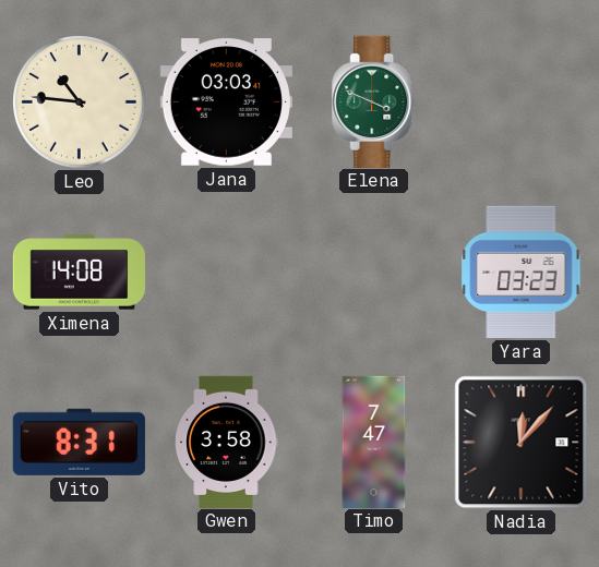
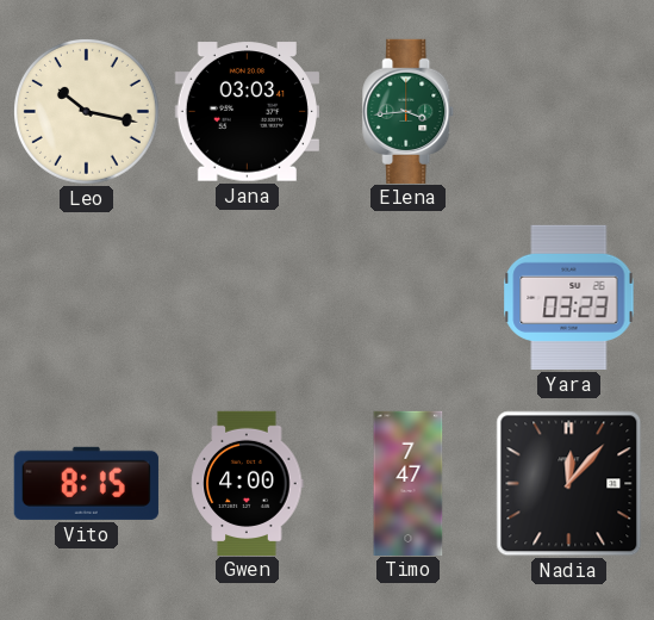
Leo: 10:46 -> 10:17 (87, 112)
Elena: 3:49 -> 3:44 (409, 111)
Ximena: 14:08 -> none (79, 273)
Vito: 8:31 -> 8:15 (86, 483)
Gwen: 3:58 -> 4:00 (248, 483)
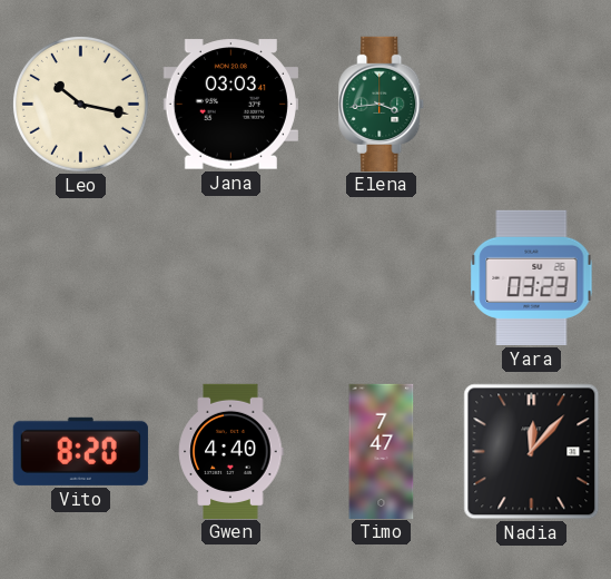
Vito: 8:15 -> 8:20 (80, 451)
Gwen: 4:00 -> 4:40 (231, 451)
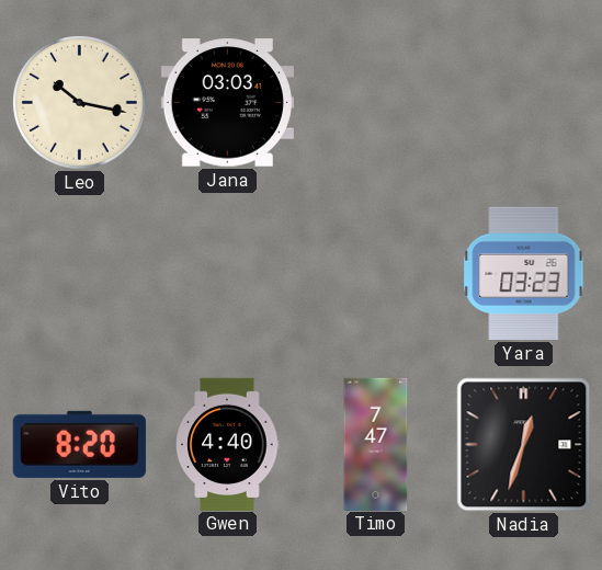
Elena: 3:44 -> none (382, 104)
Nadia: 12:07 -> 12:33 (524, 445)
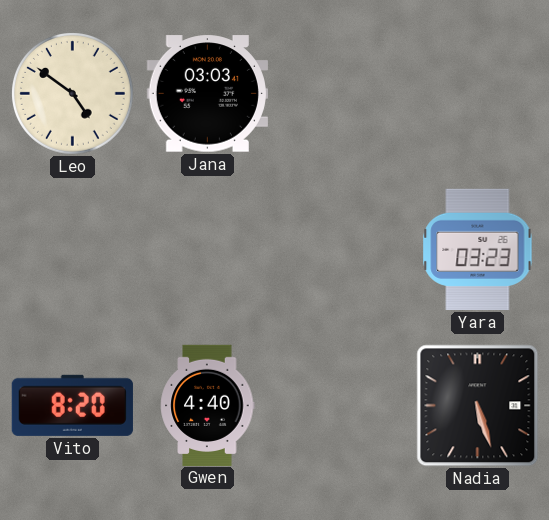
Leo: 10:17 -> 4:51 (73, 94)
Timo: 7:47 -> none (376, 444)
Nadia: 12:33 -> 5:27 (478, 406)
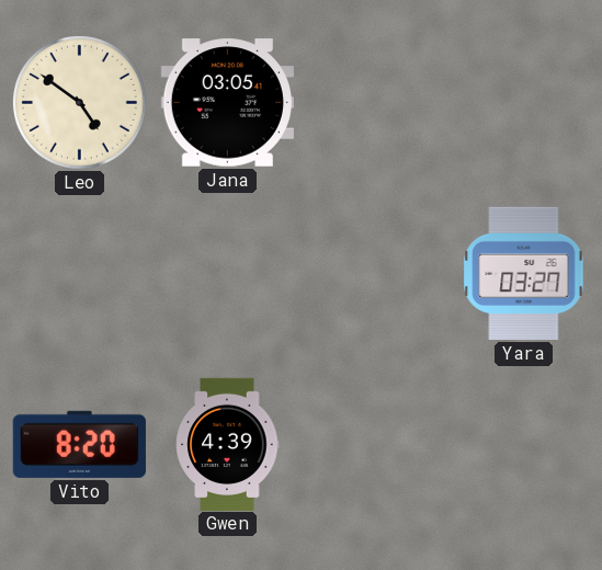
Jana: 03:03 -> 03:05 (227, 103)
Yara: 03:23 -> 03:27 (524, 273)
Gwen: 4:40 -> 4:39 (228, 444)
Nadia: 5:27 -> none (478, 406)
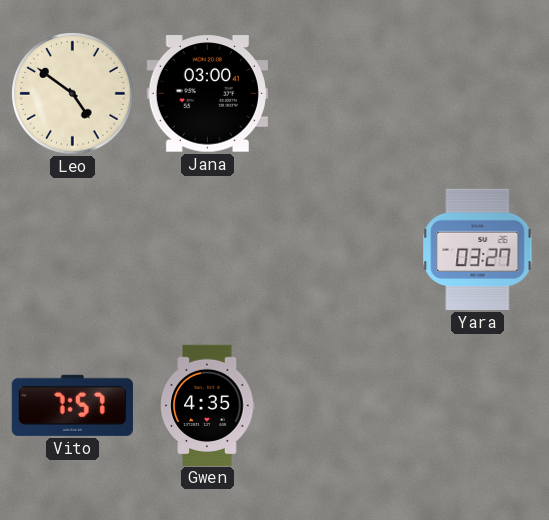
Jana: 03:05 -> 03:00 (207, 94)
Vito: 8:20 -> 7:57 (72, 405)
Gwen: 4:39 -> 4:35 (208, 405)
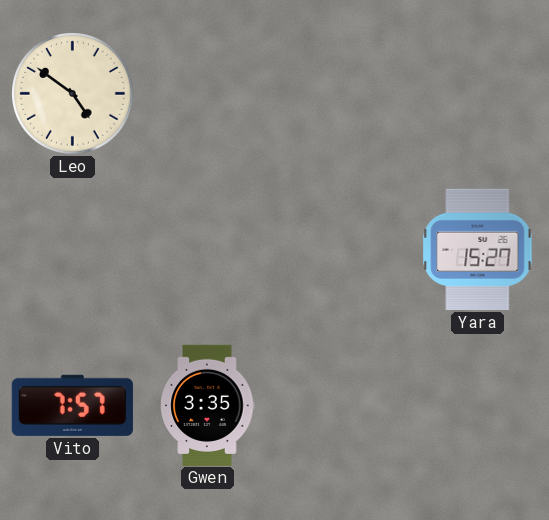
Jana: 03:00 -> none (207, 94)
Yara: 03:27 -> 15:27 (478, 249)
Gwen: 4:35 -> 3:35 (208, 405)
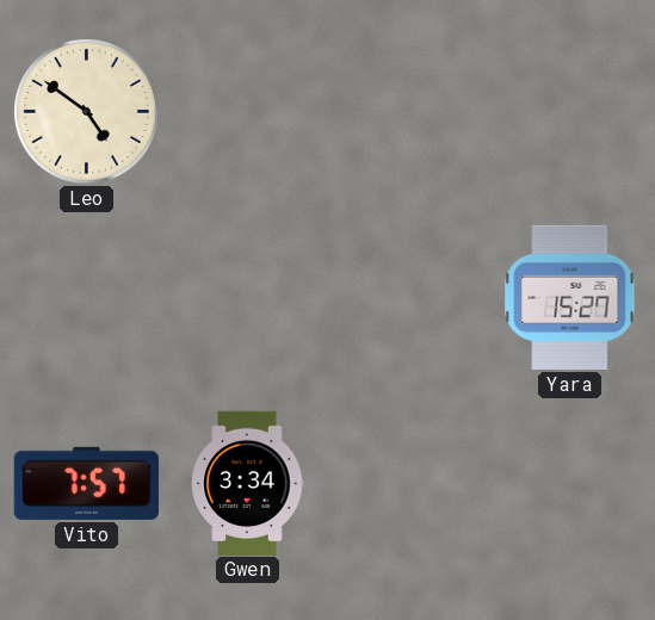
Gwen: 3:35 -> 3:34 (248, 483)
